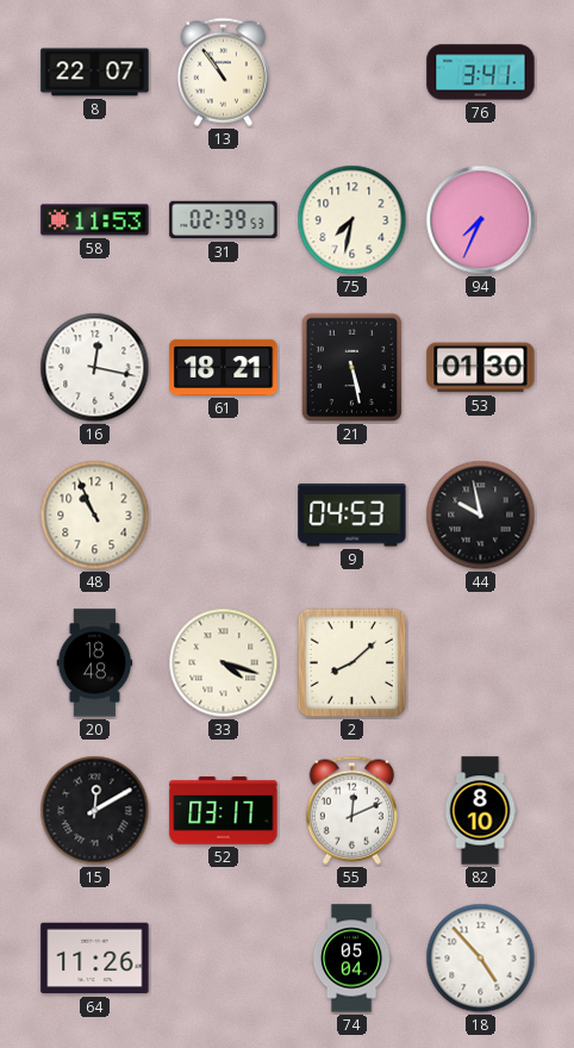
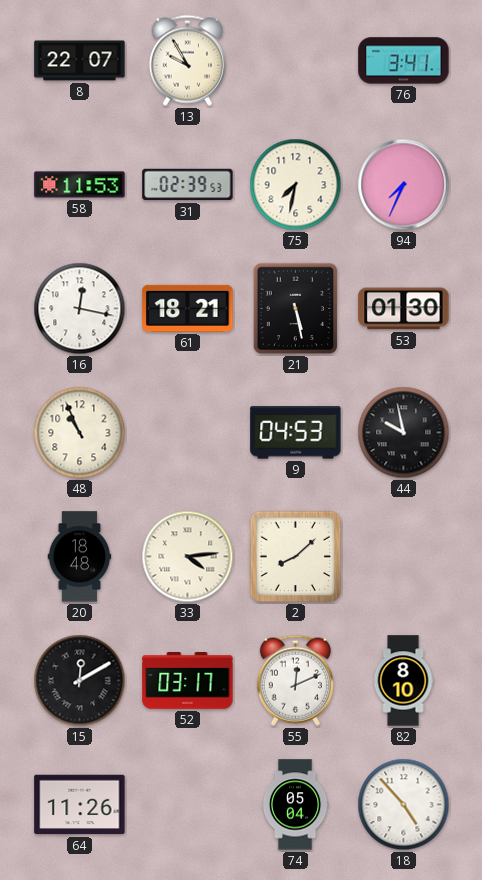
13: 10:54 -> 9:55 (187, 60)
33: 4:18 -> 4:14 (188, 557)
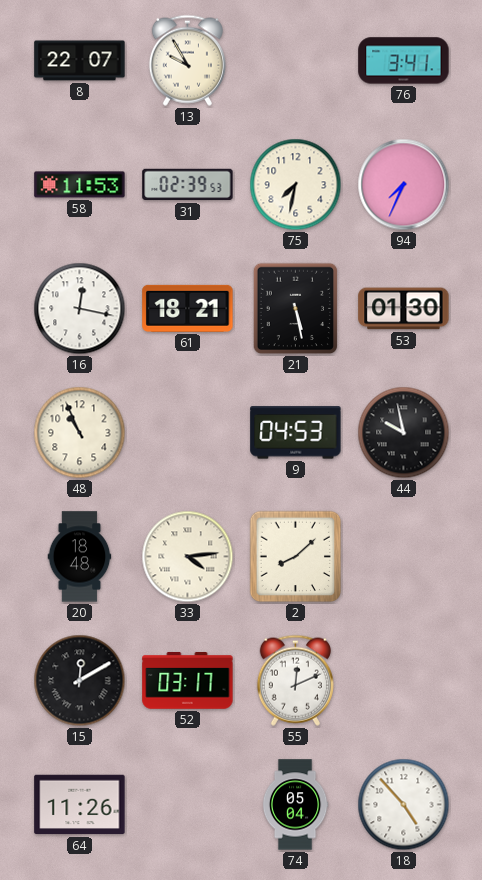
82: 8:10 -> none (403, 681)
